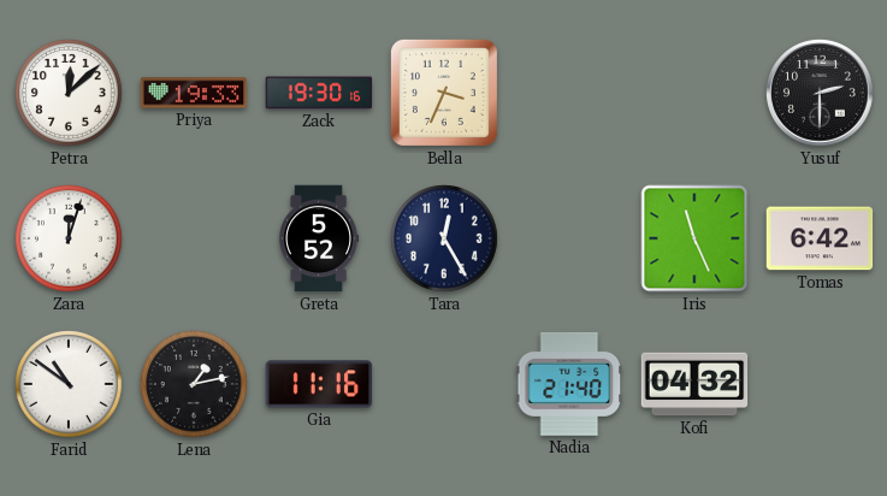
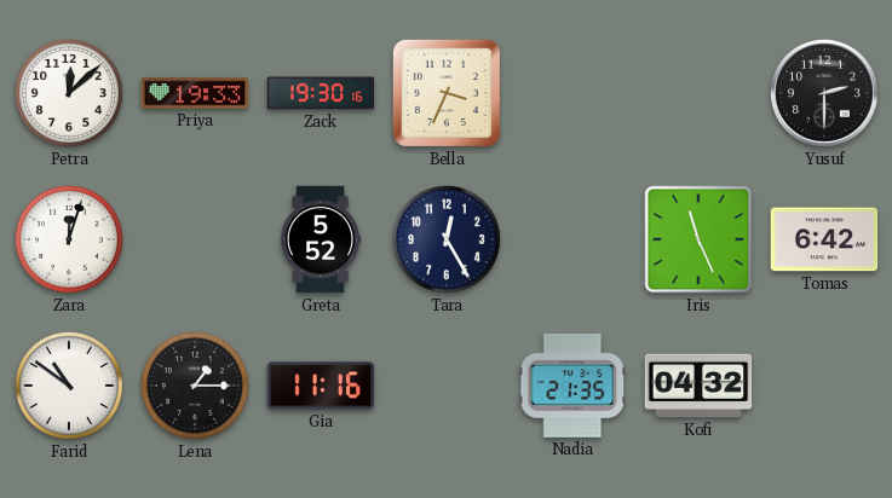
Lena: 1:13 -> 1:15 (196, 387)
Nadia: 21:40 -> 21:35 (572, 386)
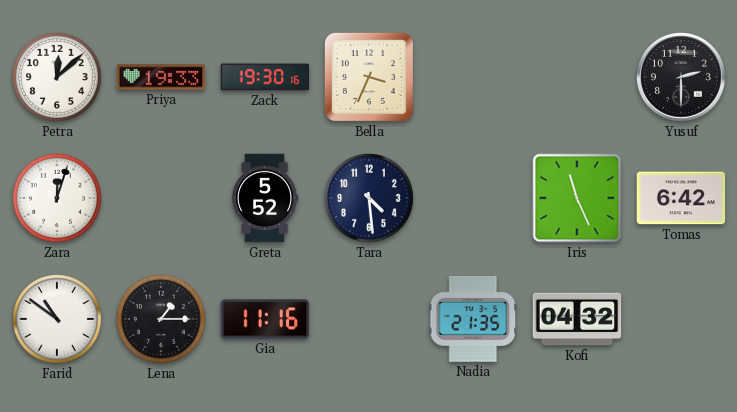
Tara: 12:25 -> 4:29 (370, 199)
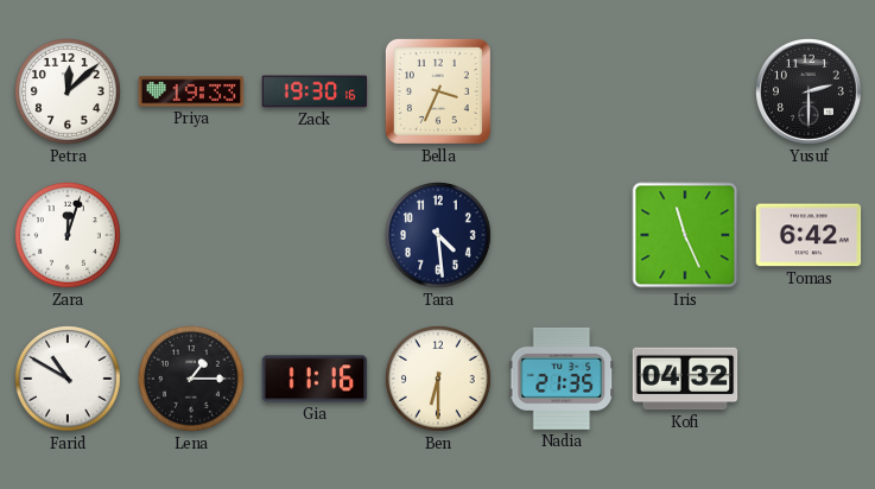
Greta: 5:52 -> none (266, 198)
Farid: 10:51 -> 10:50 (69, 380)
Ben: none -> 6:30 (439, 380)
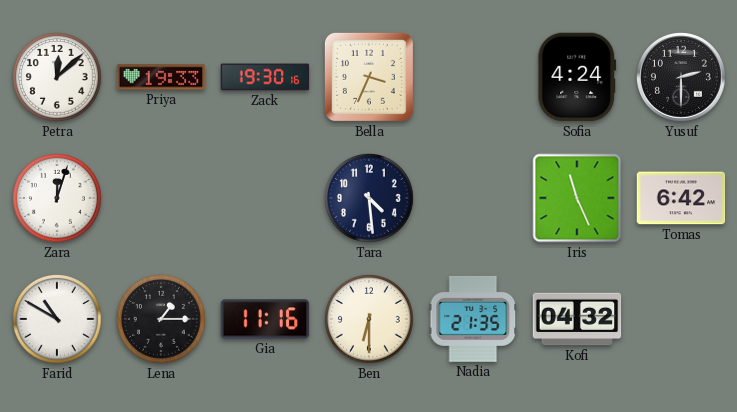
Sofia: none -> 4:24 (577, 77)
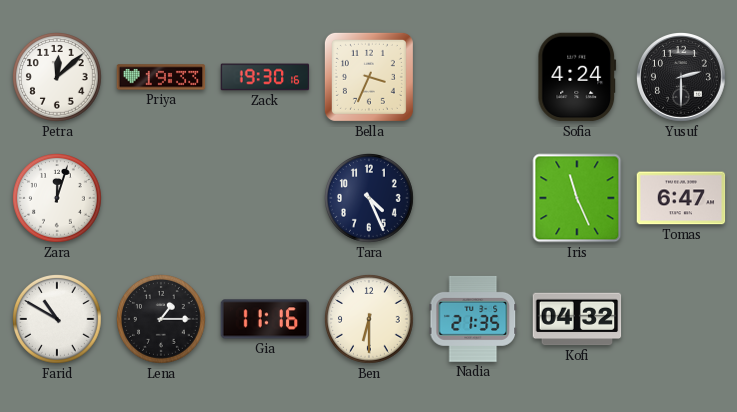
Tara: 4:29 -> 4:26 (370, 199)
Tomas: 6:42 -> 6:47 (681, 198)
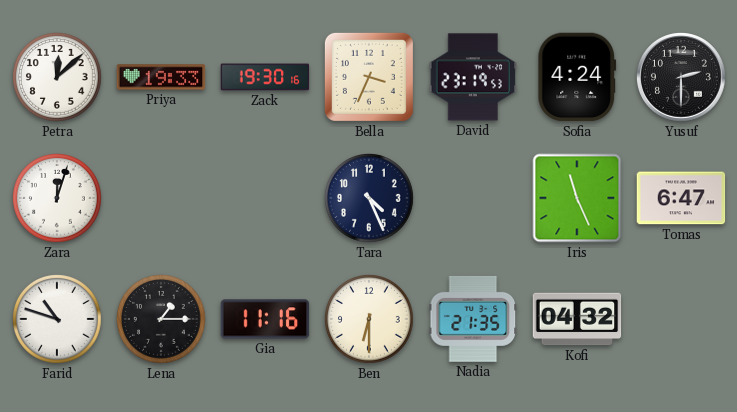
David: none -> 23:19 (473, 77)
Farid: 10:50 -> 10:48 (58, 320)
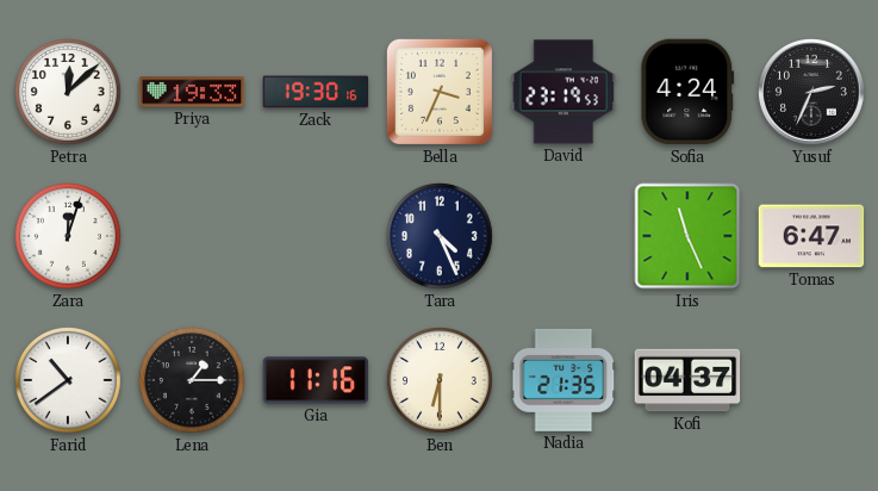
Yusuf: 2:30 -> 2:34 (812, 93)
Farid: 10:48 -> 10:39 (69, 381)
Kofi: 04:32 -> 04:37 (687, 380)
